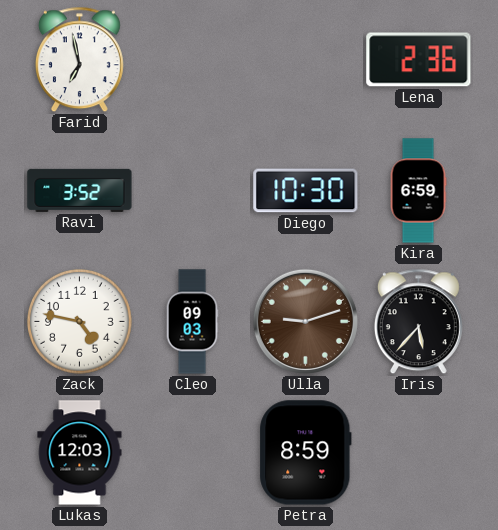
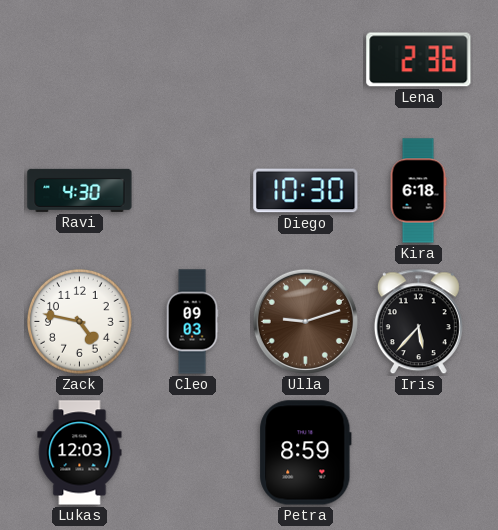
Farid: 6:58 -> none (79, 60)
Ravi: 3:52 -> 4:30 (80, 190)
Kira: 6:59 -> 6:18 (418, 191)
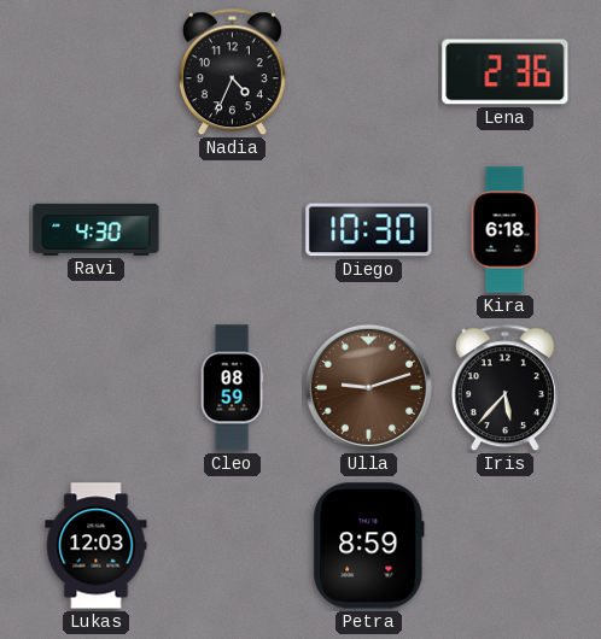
Nadia: none -> 4:34 (232, 72)
Zack: 4:47 -> none (80, 322)
Cleo: 09:03 -> 08:59 (232, 388)
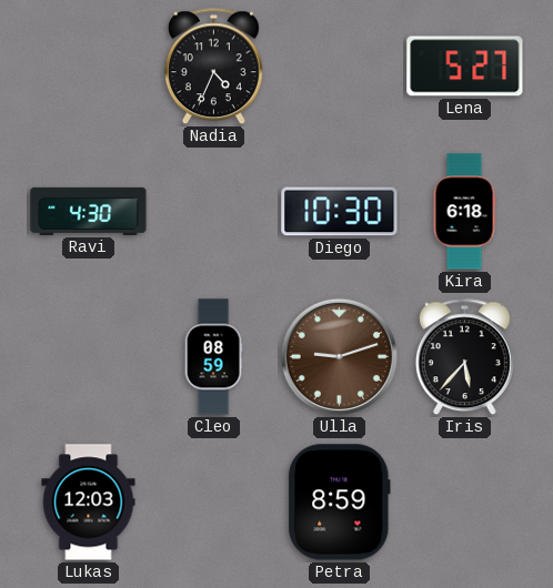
Lena: 2:36 -> 5:27 (465, 67)
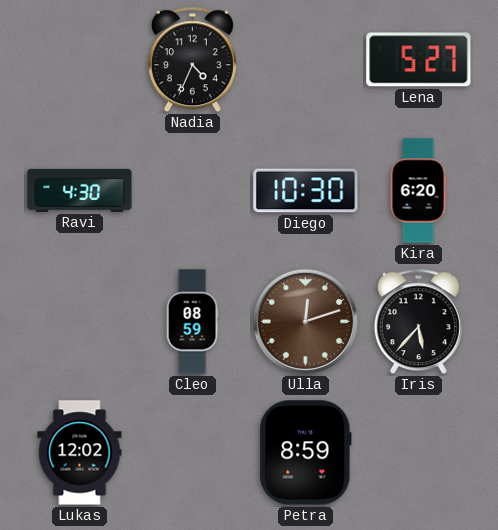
Kira: 6:18 -> 6:20 (418, 191)
Ulla: 9:12 -> 12:12 (305, 321)
Lukas: 12:03 -> 12:02 (80, 453)
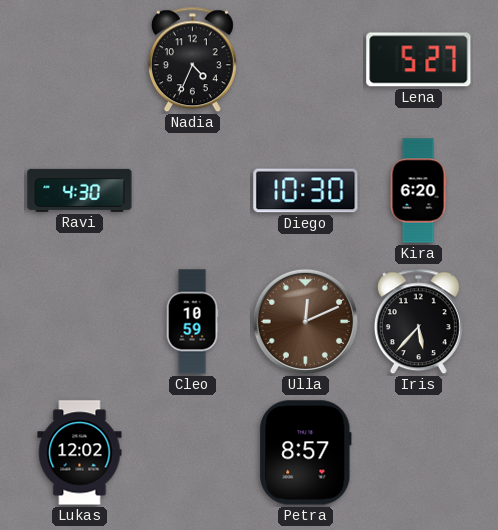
Cleo: 08:59 -> 10:59 (192, 322)
Ulla: 12:12 -> 12:11 (305, 321)
Petra: 8:59 -> 8:57 (306, 453)
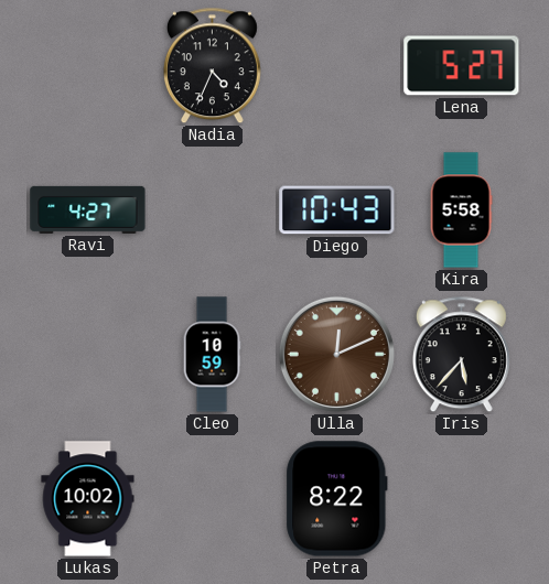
Ravi: 4:30 -> 4:27 (88, 209)
Diego: 10:30 -> 10:43 (337, 210)
Kira: 6:20 -> 5:58 (461, 210)
Lukas: 12:02 -> 10:02 (88, 499)
Petra: 8:57 -> 8:22 (337, 499)
